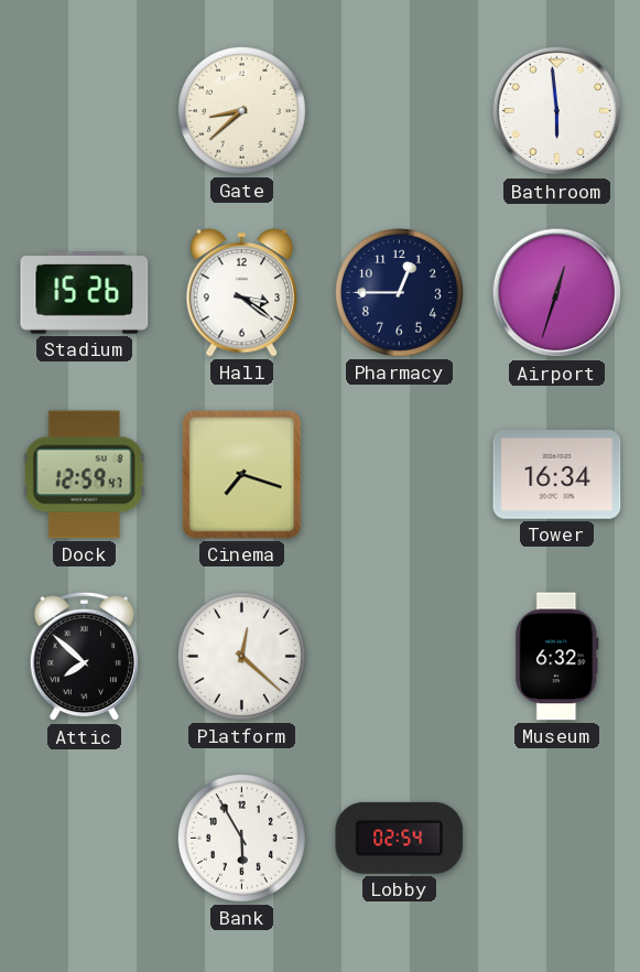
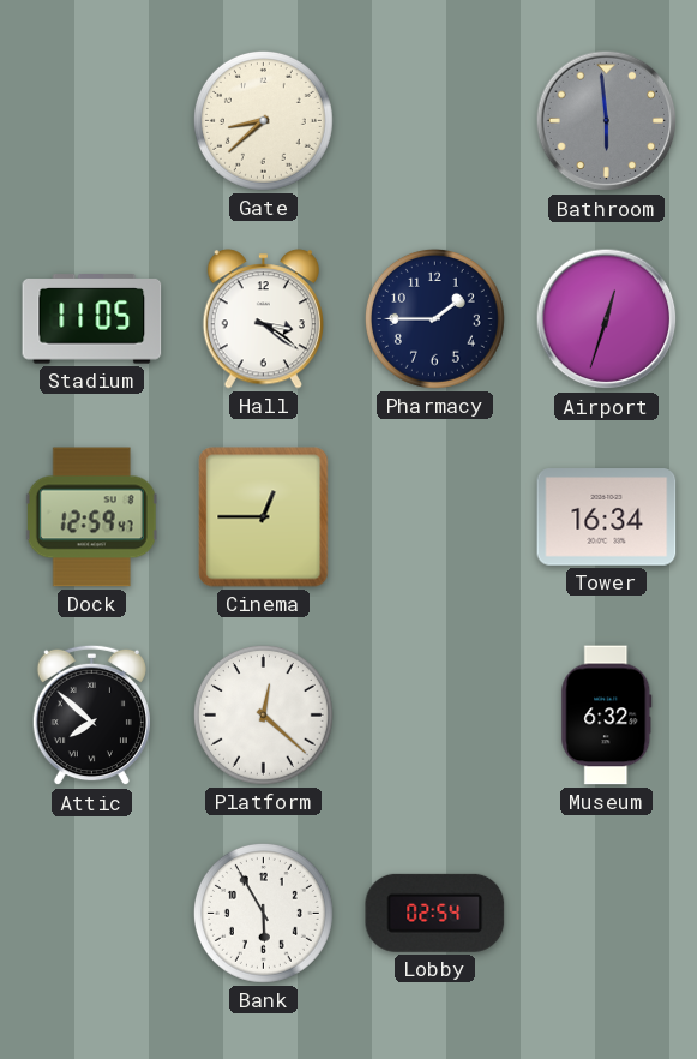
Bathroom dial: white -> grey (607, 121)
Stadium: 15:26 -> 11:05 (92, 319)
Pharmacy: 12:45 -> 1:45 (434, 318)
Cinema: 7:18 -> 12:45 (264, 517)
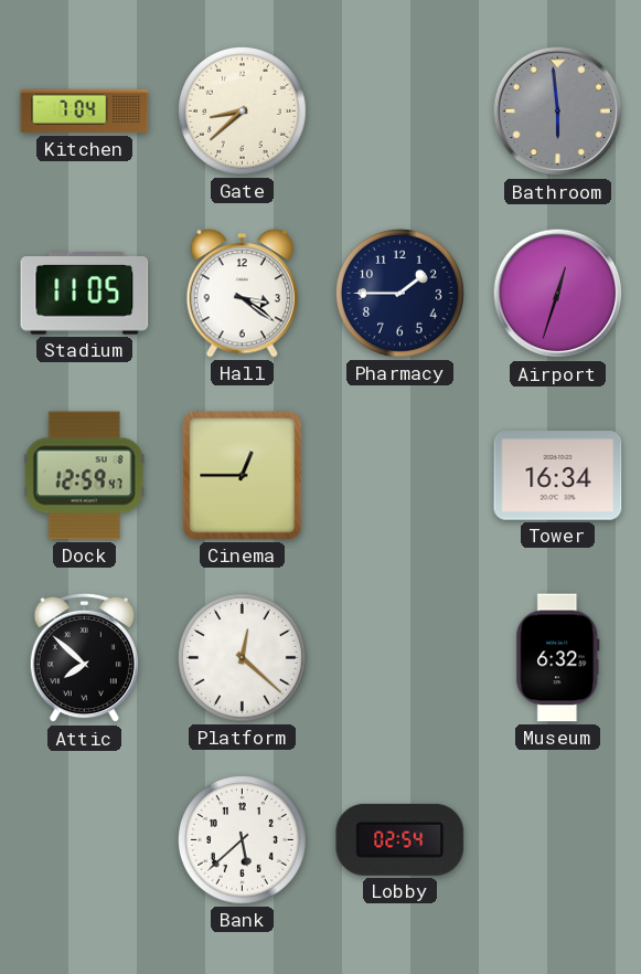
Kitchen: none -> 7:04 (85, 112)
Bank: 5:55 -> 5:38 (242, 839)
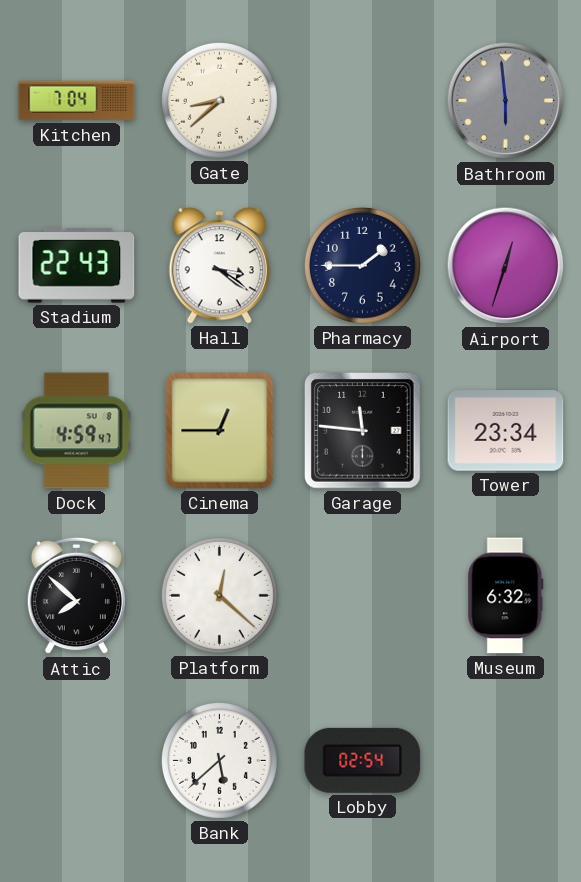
Stadium: 11:05 -> 22:43 (77, 266)
Dock: 12:59 -> 4:59 (76, 431)
Garage: none -> 11:46 (363, 431)
Tower: 16:34 -> 23:34 (506, 431)
